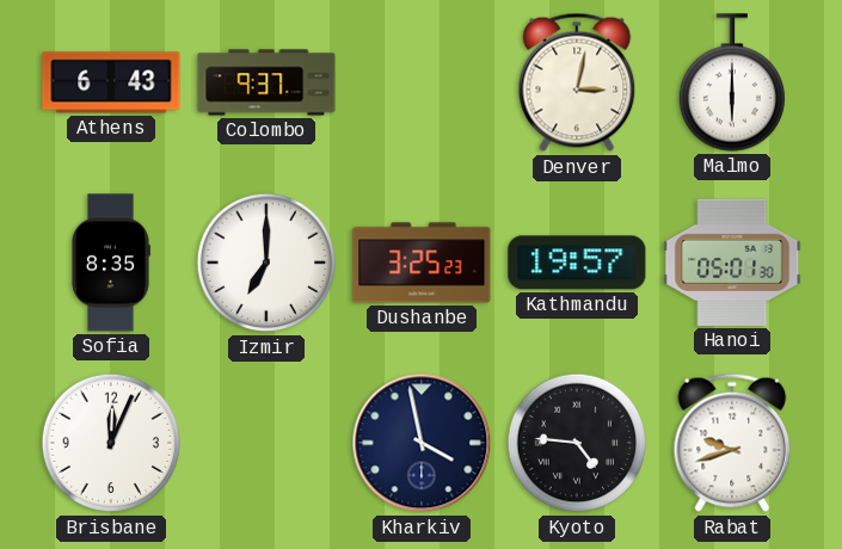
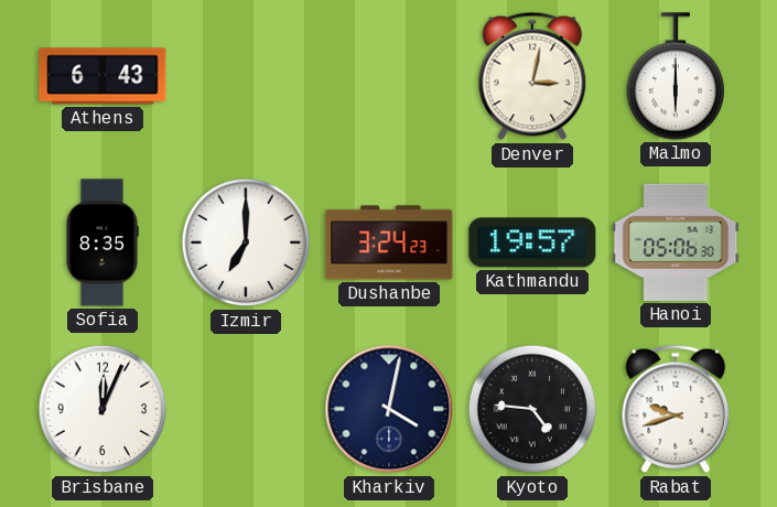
Colombo: 9:37 -> none (266, 82)
Dushanbe: 3:25 -> 3:24 (389, 242)
Hanoi: 05:01 -> 05:06 (676, 242)
Kharkiv: 3:58 -> 4:02 (389, 409)
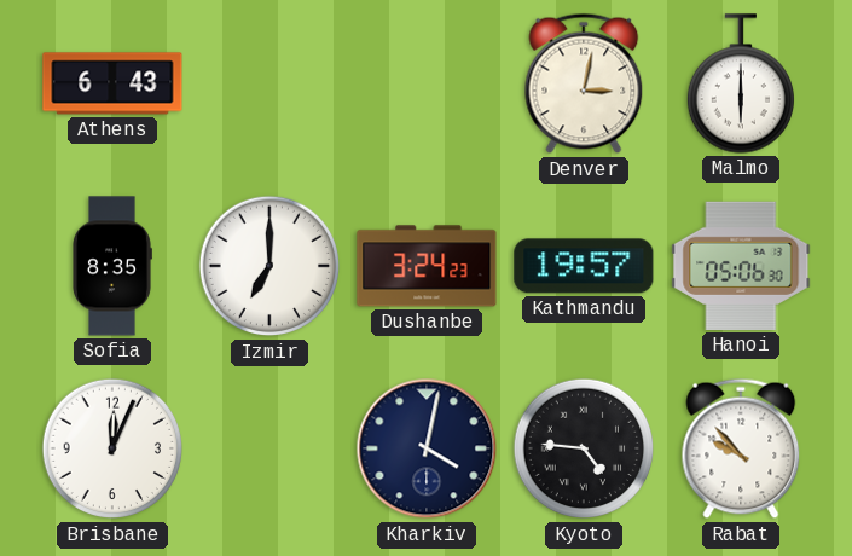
Rabat: 9:42 -> 9:53 (741, 448)
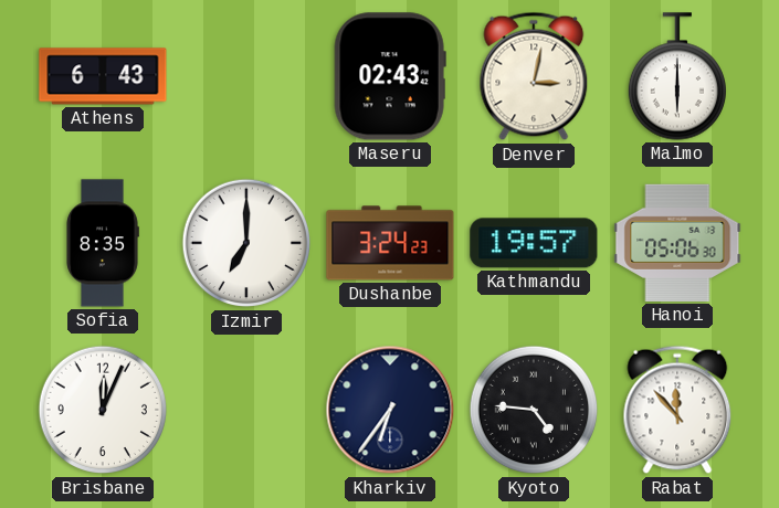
Maseru: none -> 02:43 (390, 76)
Kharkiv: 4:02 -> 6:36 (390, 410)
Rabat: 9:53 -> 11:53 (677, 410)
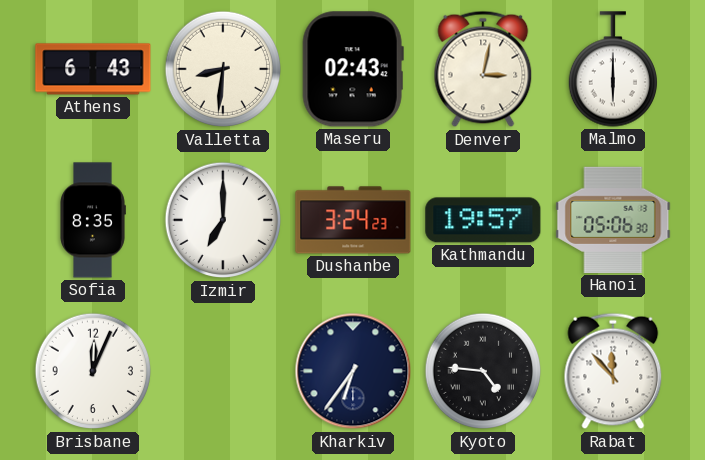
Valletta: none -> 8:31 (223, 69)
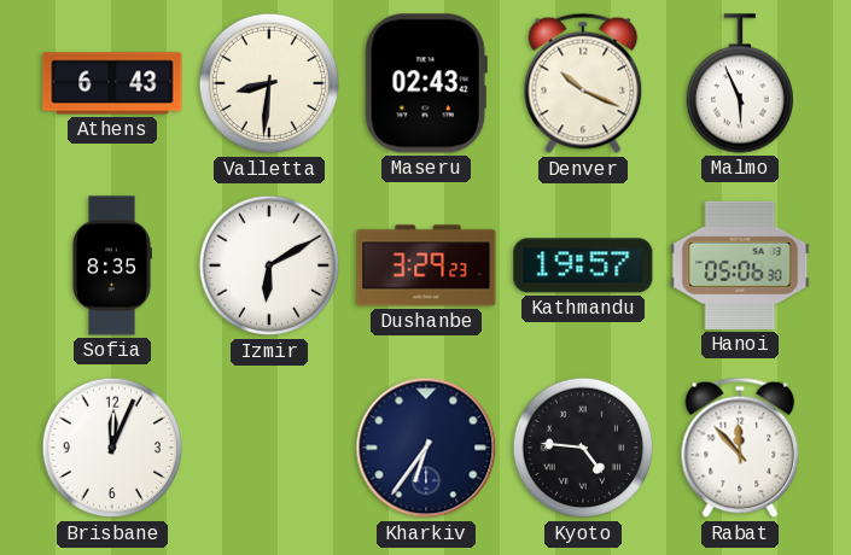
Denver: 3:02 -> 10:19 (583, 83)
Malmo: 6:00 -> 5:56 (739, 83)
Izmir: 7:00 -> 6:10 (269, 265)
Dushanbe: 3:24 -> 3:29 (426, 265)
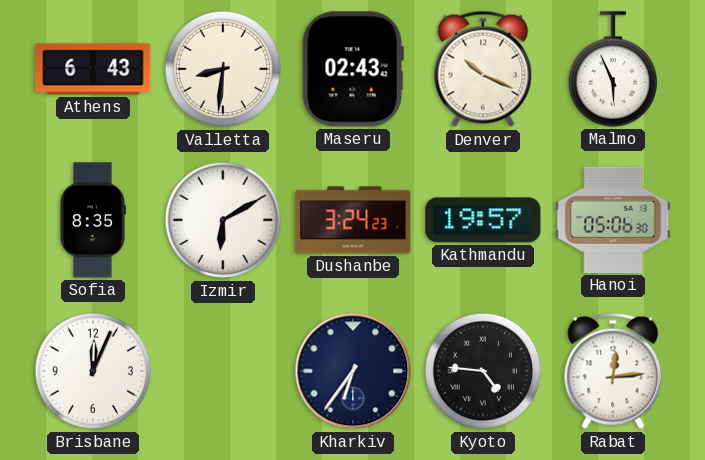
Dushanbe: 3:29 -> 3:24 (353, 220)
Rabat: 11:53 -> 12:14 (613, 371)
